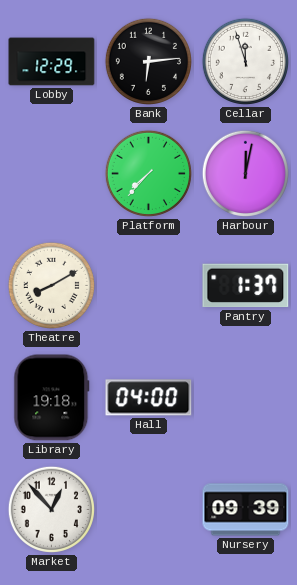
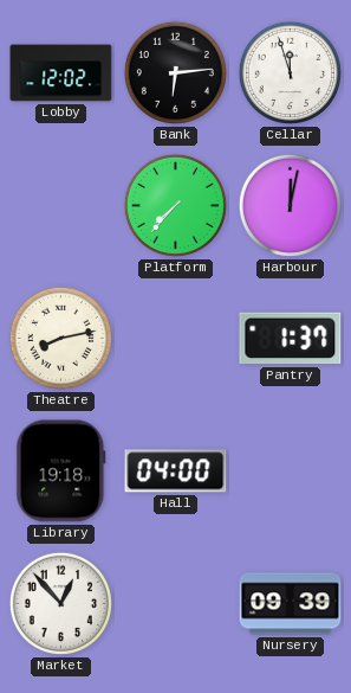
Lobby: 12:29 -> 12:02 (61, 73)
Theatre: 8:10 -> 8:13 (60, 338)
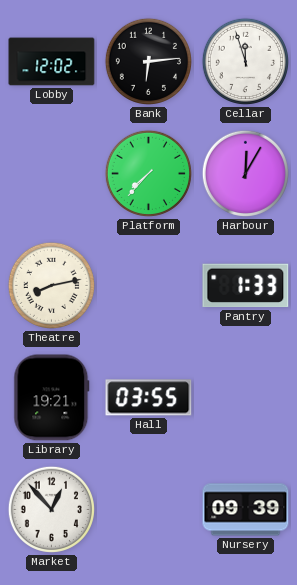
Harbour: 12:02 -> 12:05 (245, 173)
Pantry: 1:37 -> 1:33 (246, 286)
Library: 19:18 -> 19:21 (52, 398)
Hall: 04:00 -> 03:55 (149, 398)
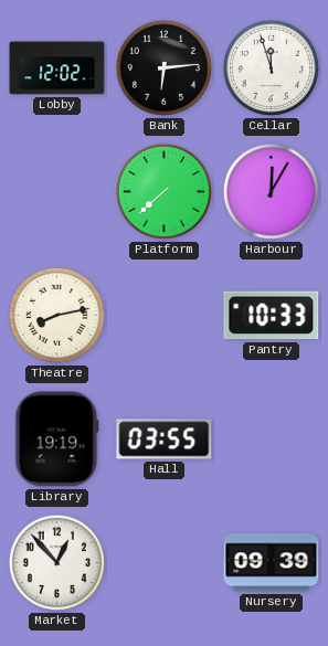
Platform: 7:37 -> 7:38 (163, 191)
Pantry: 1:33 -> 10:33 (272, 316)
Library: 19:21 -> 19:19 (57, 440)
